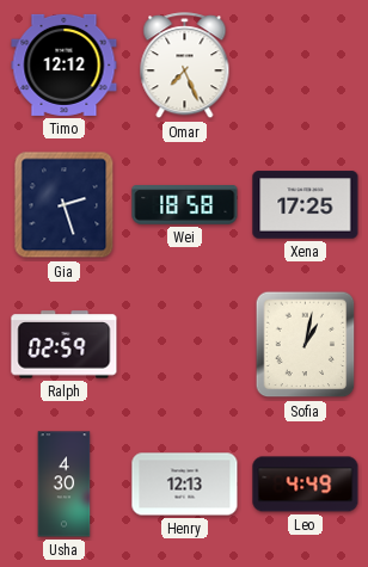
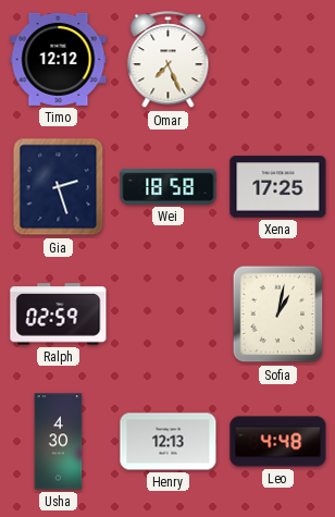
Leo: 4:49 -> 4:48 (278, 442)
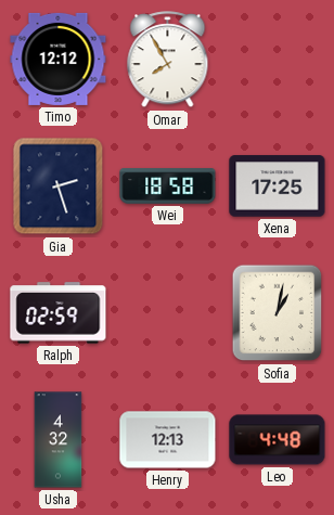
Omar: 7:26 -> 7:55 (168, 60)
Usha: 4:30 -> 4:32 (59, 440)
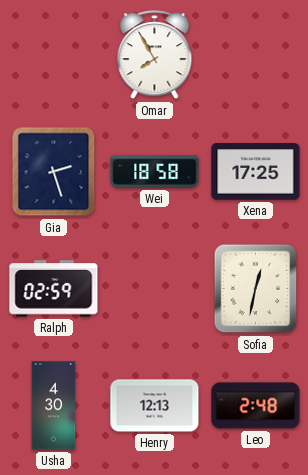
Timo: 12:12 -> none (59, 59)
Sofia: 1:02 -> 12:32 (256, 289)
Usha: 4:32 -> 4:30 (54, 406)
Leo: 4:48 -> 2:48 (256, 406)
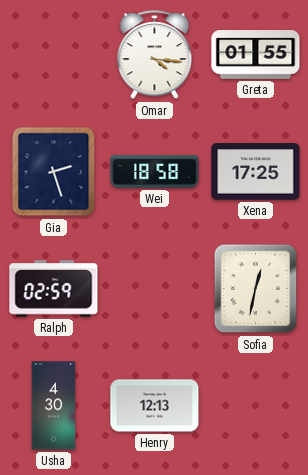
Omar: 7:55 -> 4:16 (155, 55)
Greta: none -> 01:55 (256, 55)
Leo: 2:48 -> none (256, 406)
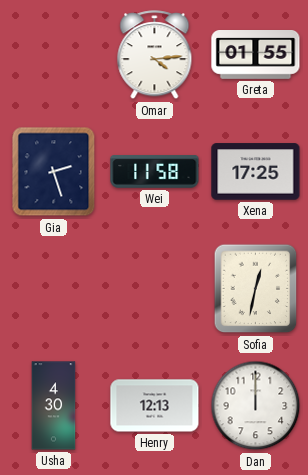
Omar: 4:16 -> 4:14 (155, 55)
Wei: 18:58 -> 11:58 (155, 172)
Ralph: 02:59 -> none (54, 289)
Dan: none -> 12:00 (256, 406)
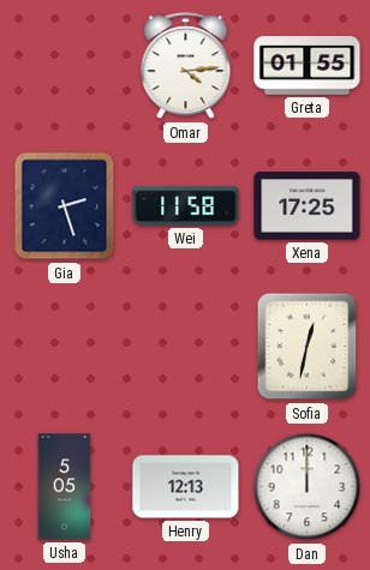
Usha: 4:30 -> 5:05 (65, 487)
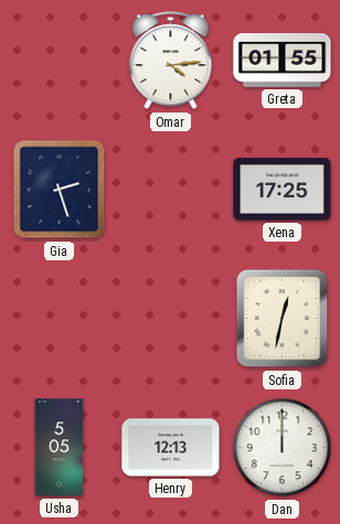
Wei: 11:58 -> none (186, 206)
